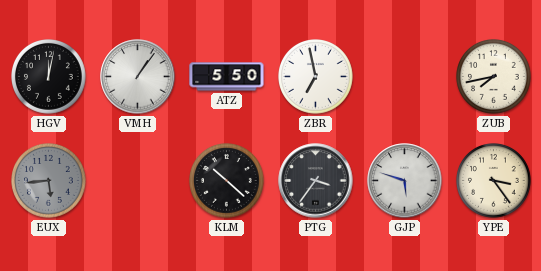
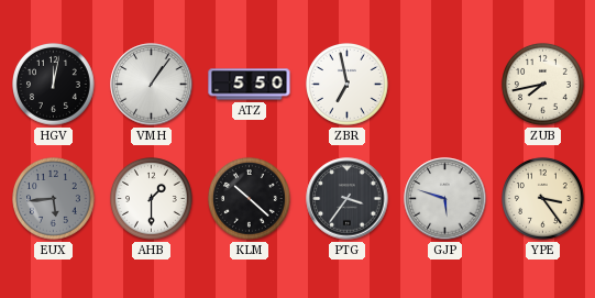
AHB: none -> 1:30 (152, 199)
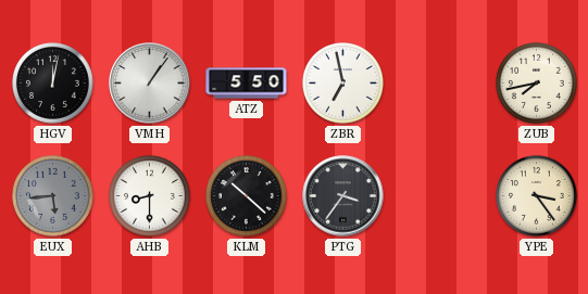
AHB: 1:30 -> 8:30 (150, 196)
GJP: 5:48 -> none (445, 199)
